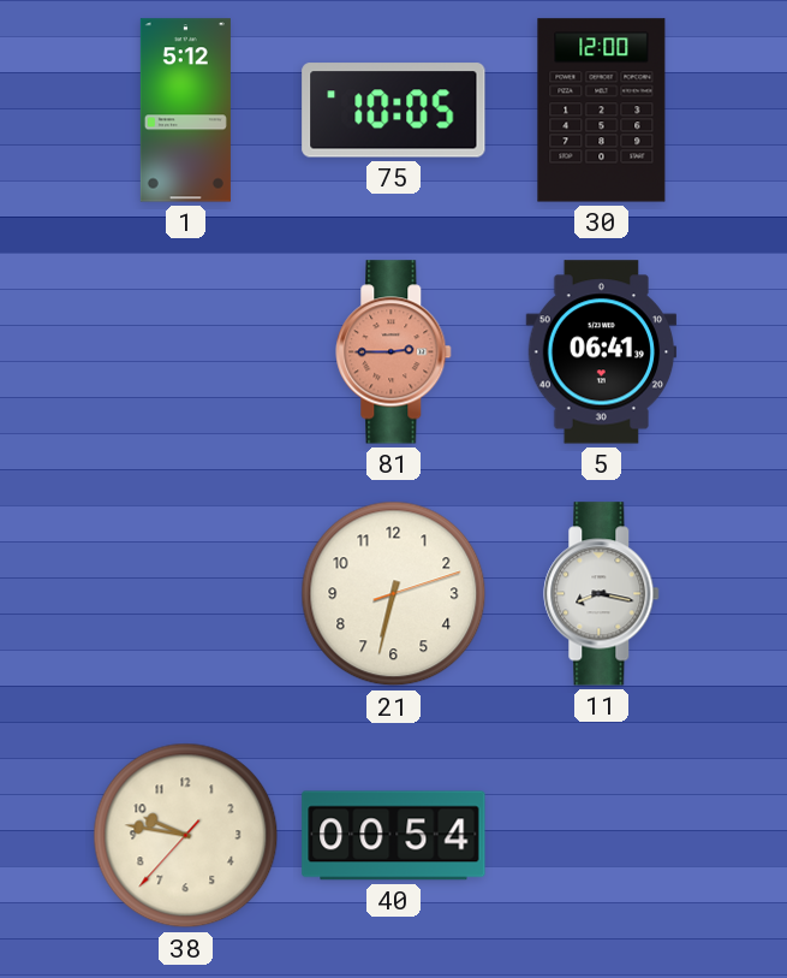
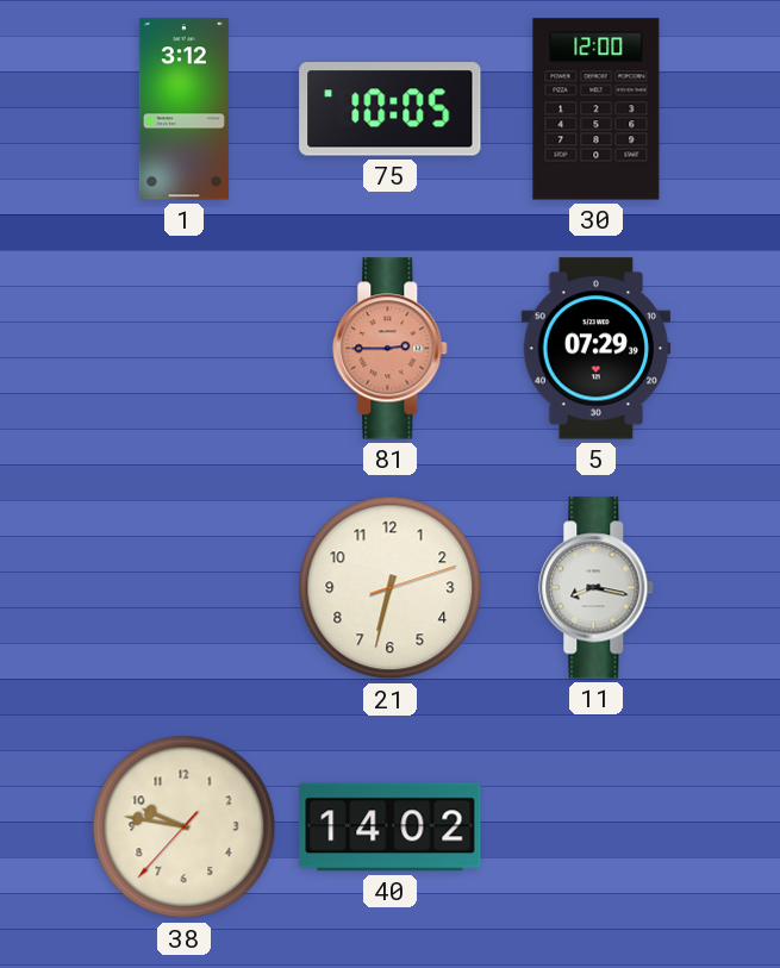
1: 5:12 -> 3:12 (183, 110)
5: 06:41 -> 07:29 (597, 349)
40: 00:54 -> 14:02 (391, 828)
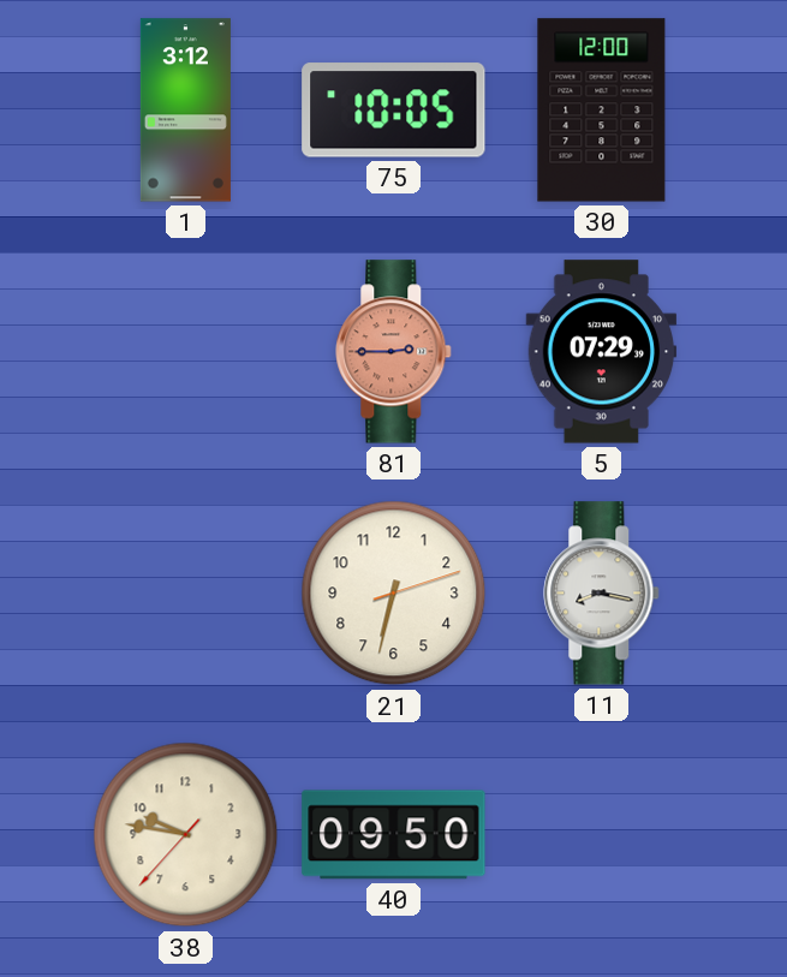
40: 14:02 -> 09:50 (394, 835)
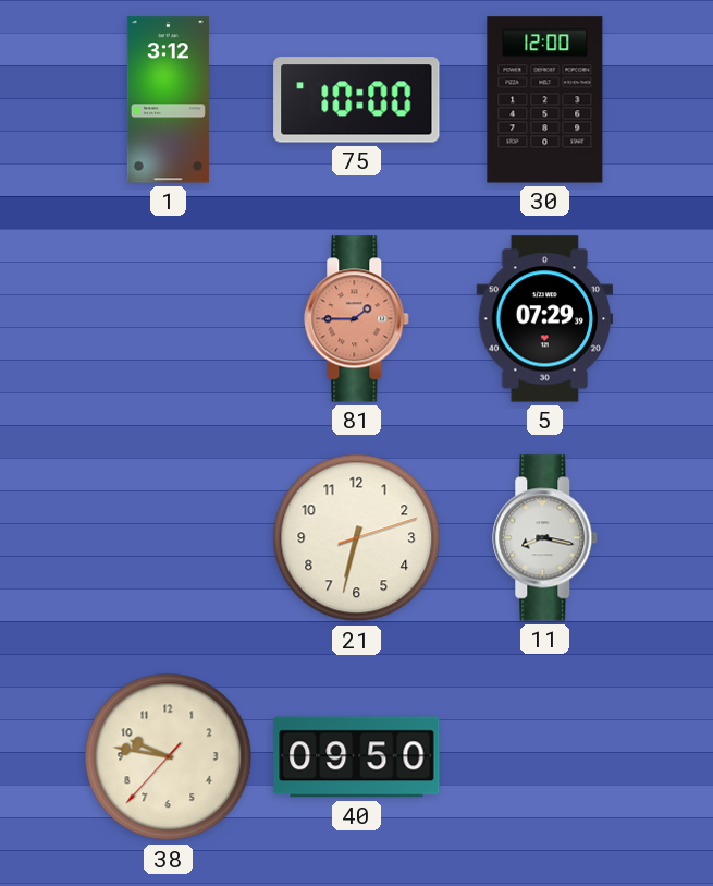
75: 10:05 -> 10:00 (357, 100)
81: 2:45 -> 1:45 (357, 319)
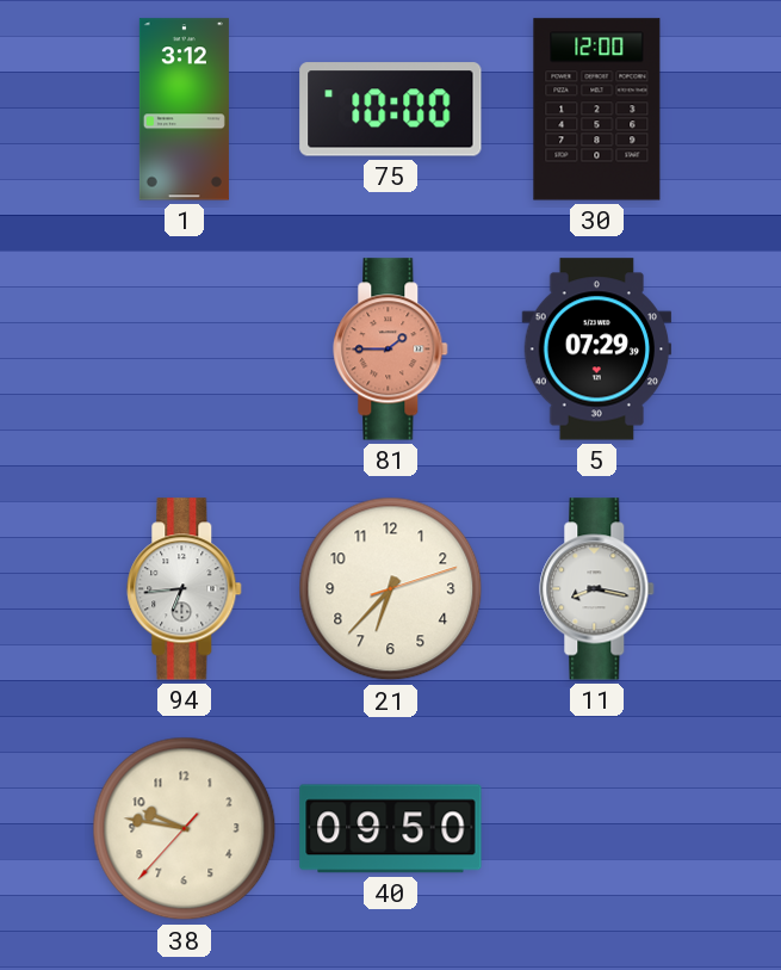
94: none -> 6:44 (185, 589)
21: 6:32 -> 6:37 (391, 589)
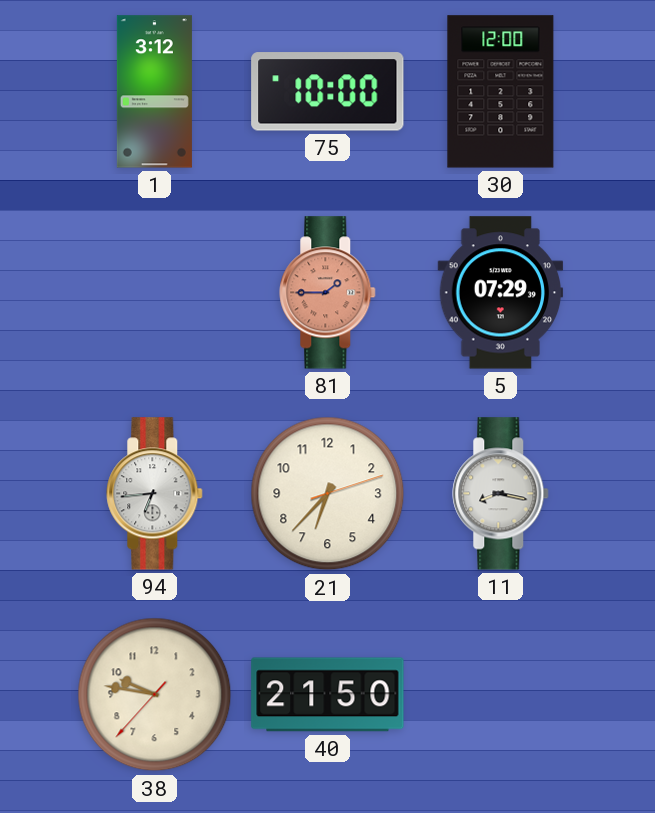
40: 09:50 -> 21:50 (328, 695)
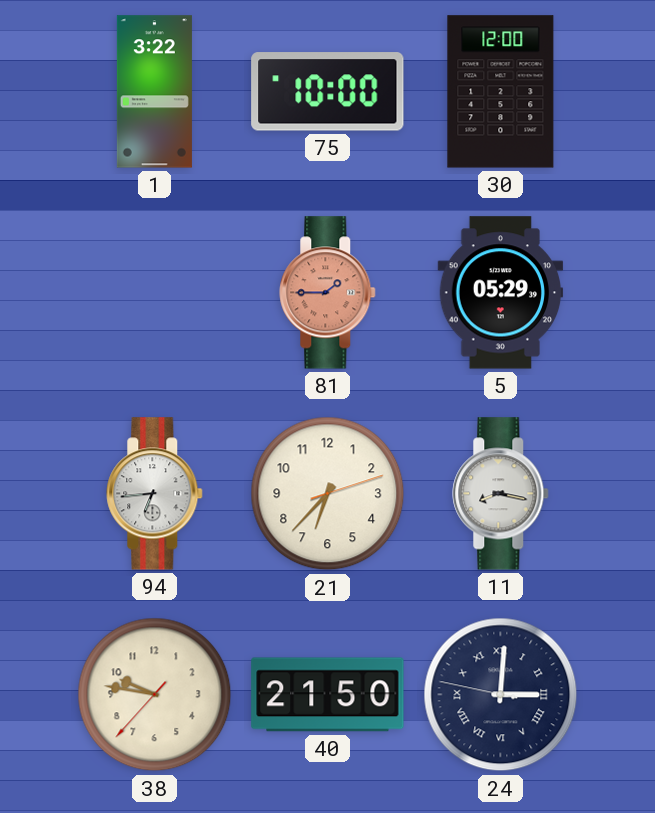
1: 3:12 -> 3:22 (154, 92)
5: 07:29 -> 05:29 (501, 293)
24: none -> 3:00 (501, 695)
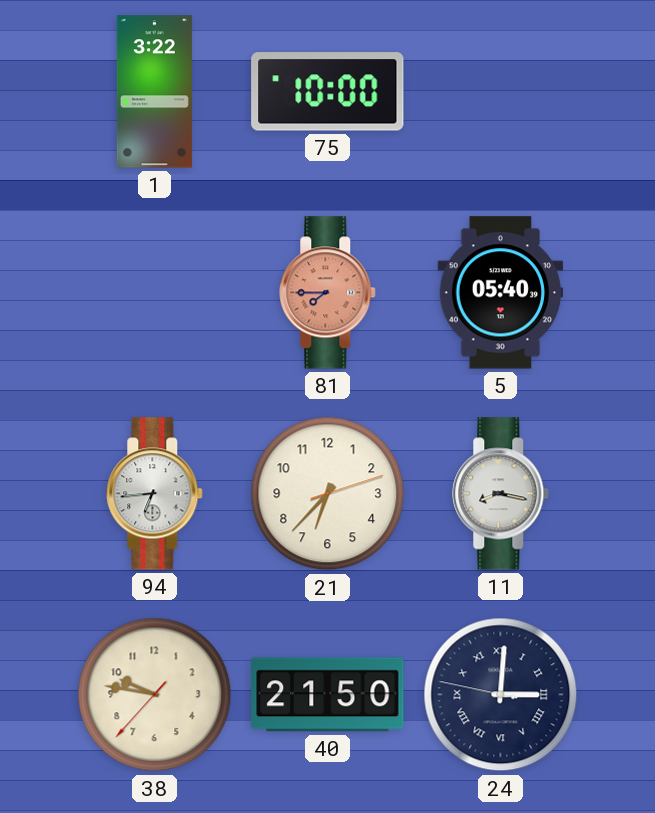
30: 12:00 -> none (501, 92)
81: 1:45 -> 7:45 (328, 293)
5: 05:29 -> 05:40 (501, 293)
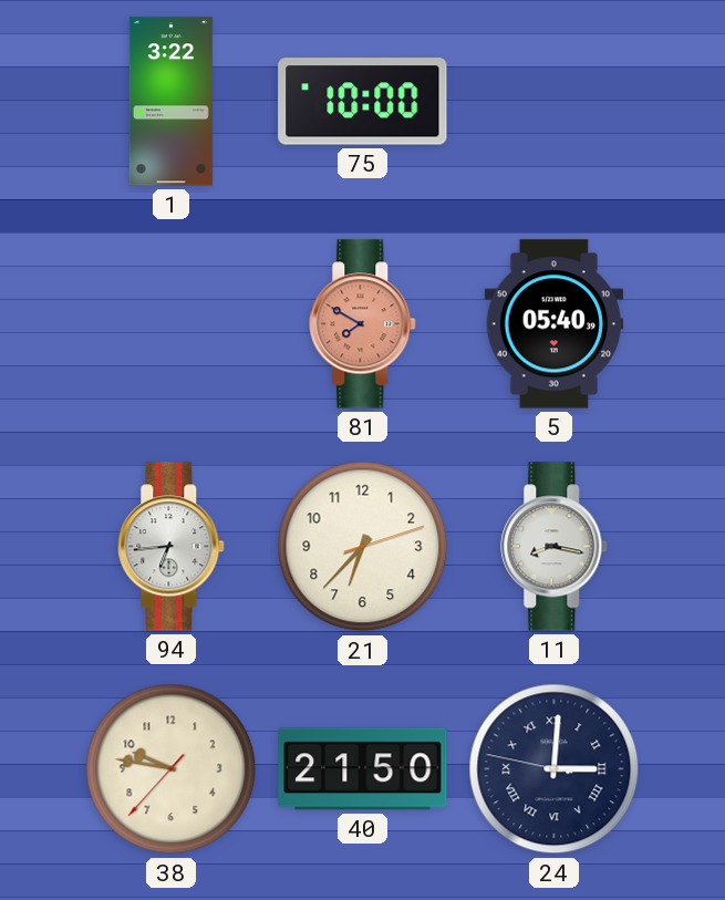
81: 7:45 -> 7:50 (363, 324)
